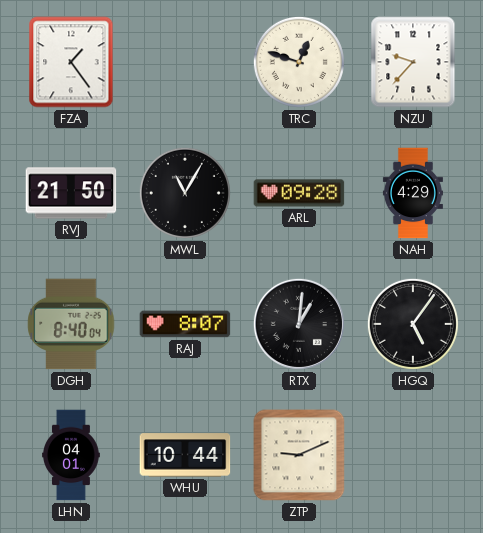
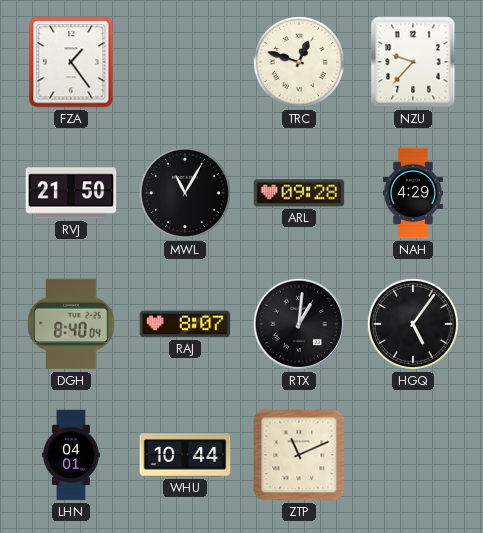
ZTP: 9:11 -> 11:11 (299, 455)
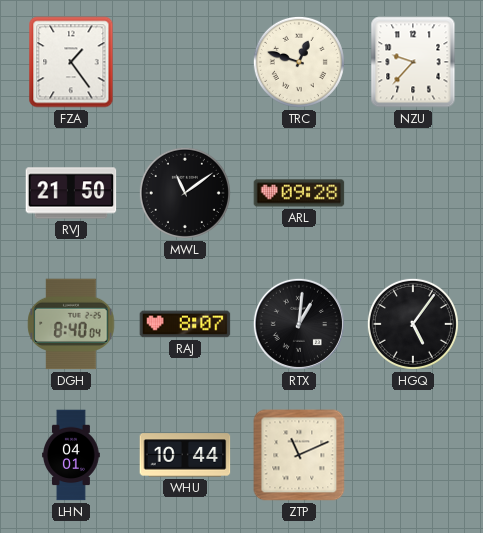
MWL: 11:05 -> 11:09 (185, 193)
NAH: 4:29 -> none (413, 193)
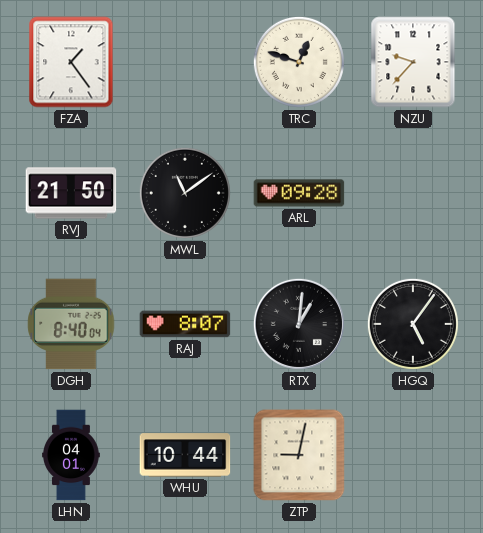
ZTP: 11:11 -> 9:02 (299, 455)
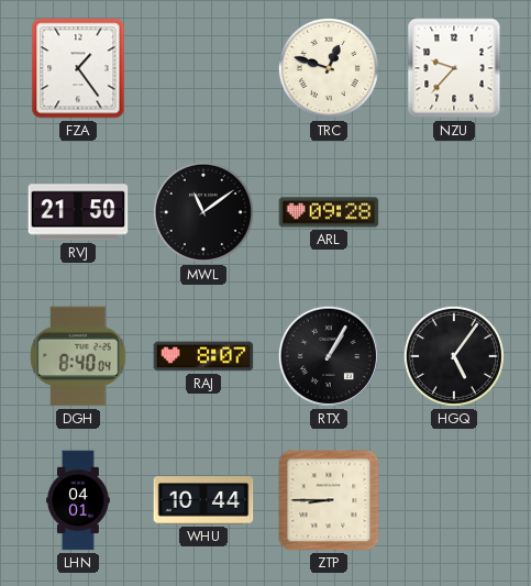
RTX: 1:01 -> 1:05 (329, 356)
ZTP: 9:02 -> 8:45 (329, 500)
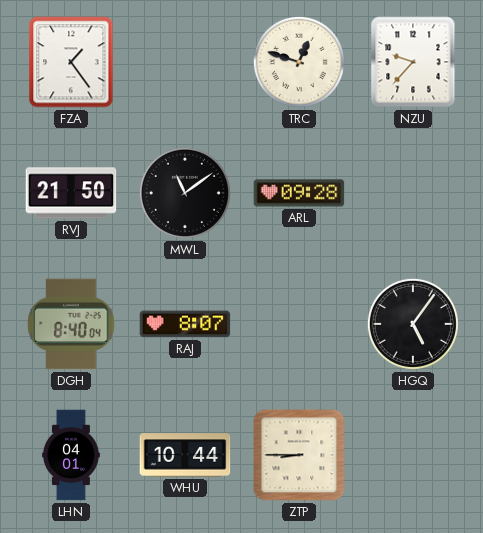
RTX: 1:05 -> none (329, 356)
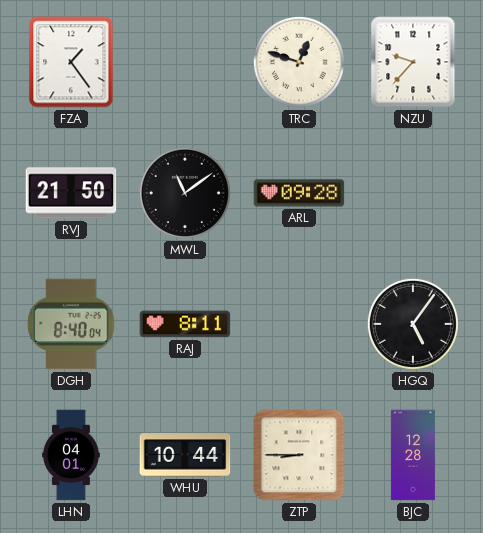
RAJ: 8:07 -> 8:11 (185, 324)
BJC: none -> 12:28 (413, 455)
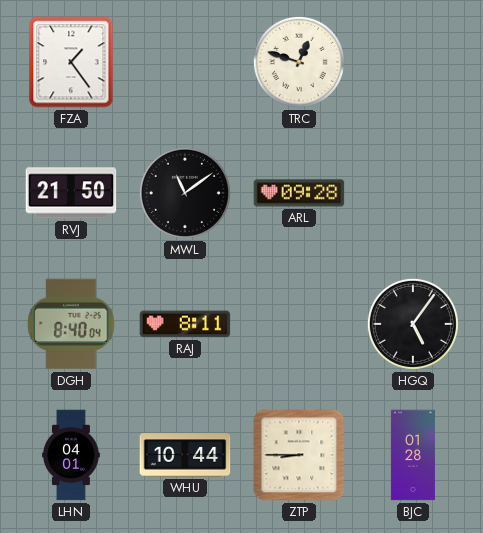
NZU: 9:37 -> none (413, 62)
BJC: 12:28 -> 01:28 (413, 455)
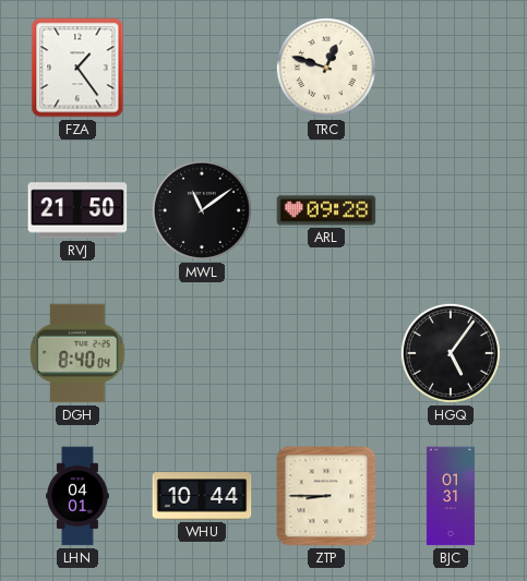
RAJ: 8:11 -> none (185, 324)
BJC: 01:28 -> 01:31 (451, 496)
